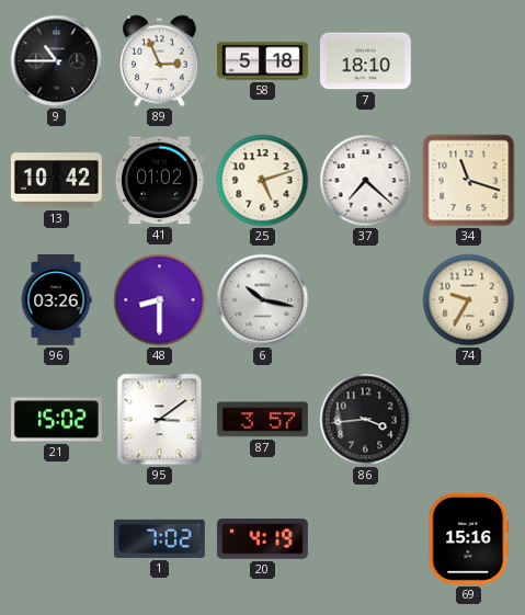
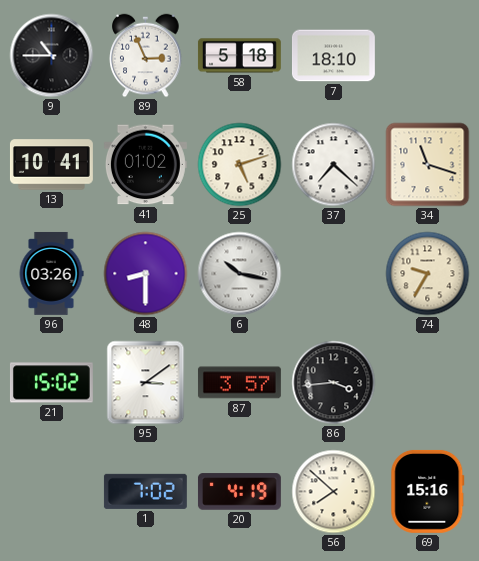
13: 10:42 -> 10:41 (51, 165)
56: none -> 7:52 (334, 492)
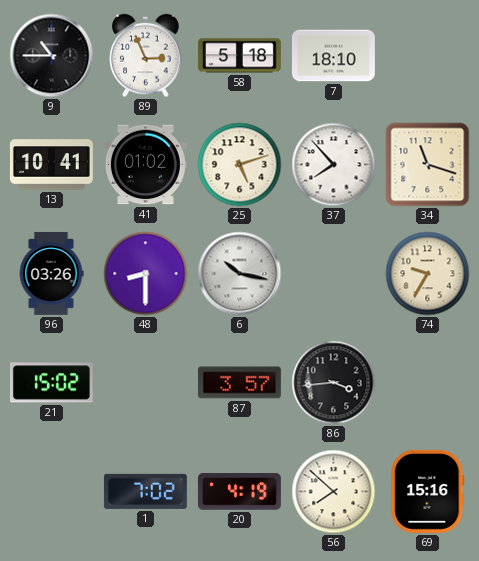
37: 7:22 -> 7:53 (334, 165)
95: 3:09 -> none (146, 383)
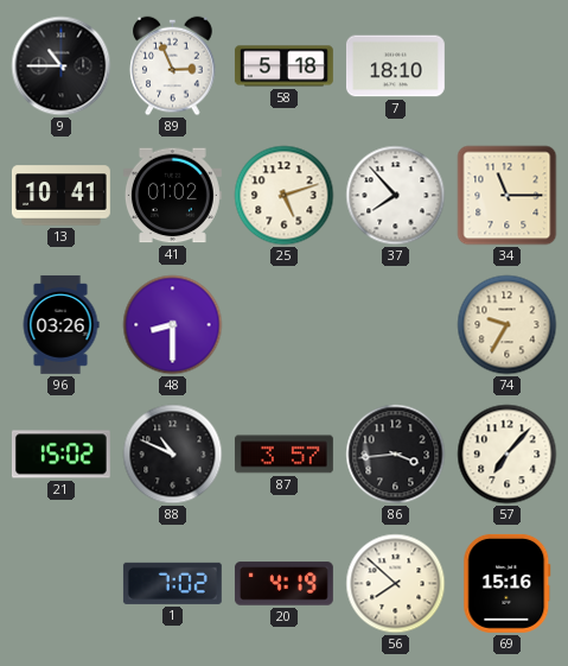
34: 11:18 -> 11:15 (508, 196)
6: 10:17 -> none (240, 274)
88: none -> 10:49 (173, 455)
57: none -> 7:07 (508, 455)
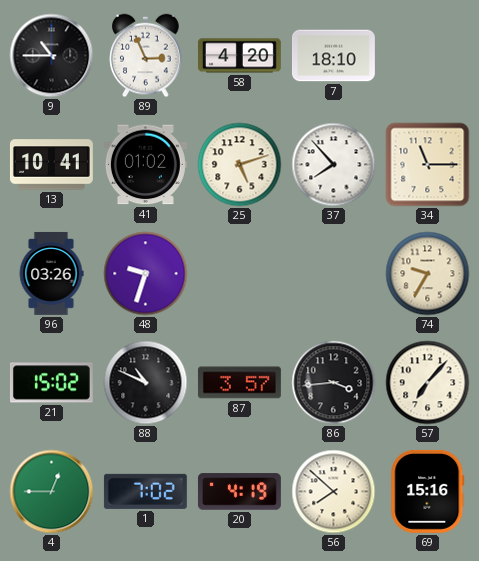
58: 5:18 -> 4:20 (239, 56)
48: 8:30 -> 9:33 (146, 274)
4: none -> 12:45 (52, 492)
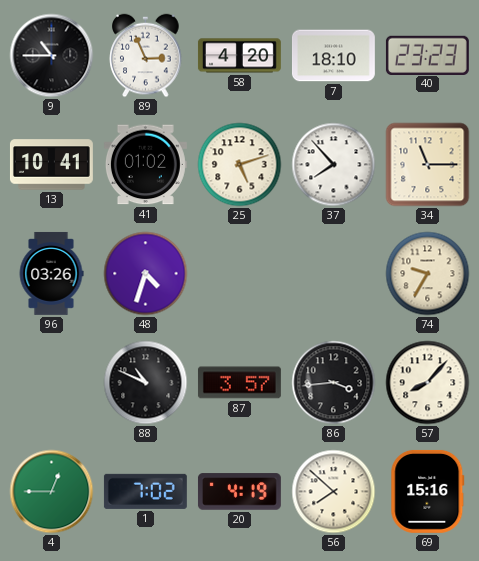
40: none -> 23:23 (427, 55)
48: 9:33 -> 4:33 (146, 274)
21: 15:02 -> none (51, 383)
57: 7:07 -> 8:07 (428, 383)
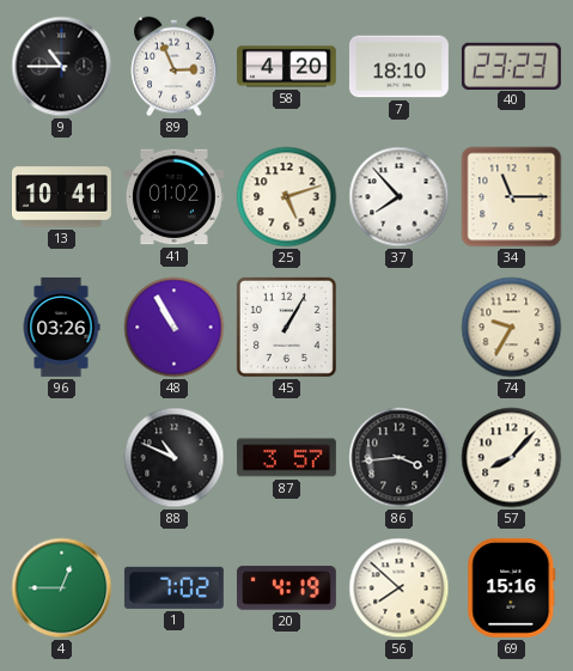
48: 4:33 -> 10:55 (175, 328)
45: none -> 1:05 (286, 327)
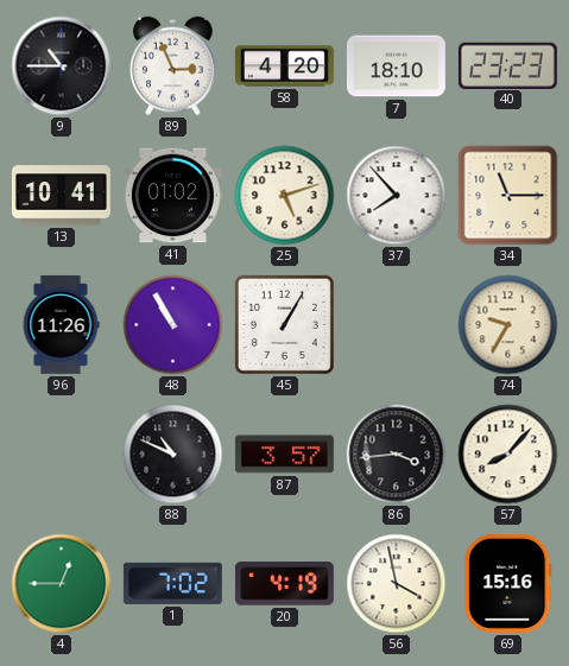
96: 03:26 -> 11:26 (61, 324)
56: 7:52 -> 3:58 (397, 584)
